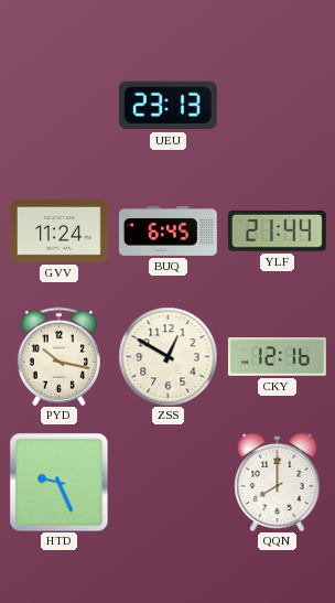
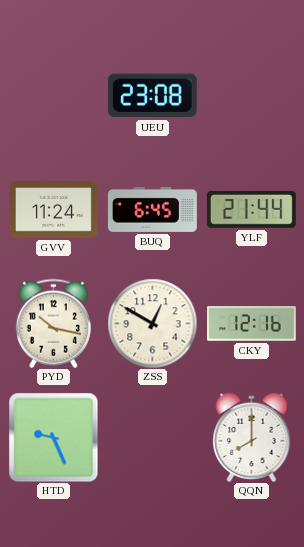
UEU: 23:13 -> 23:08 (152, 96)
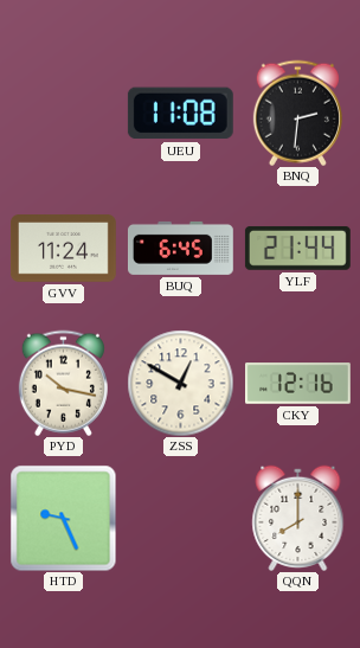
UEU: 23:08 -> 11:08 (180, 114)
BNQ: none -> 2:31 (297, 113)
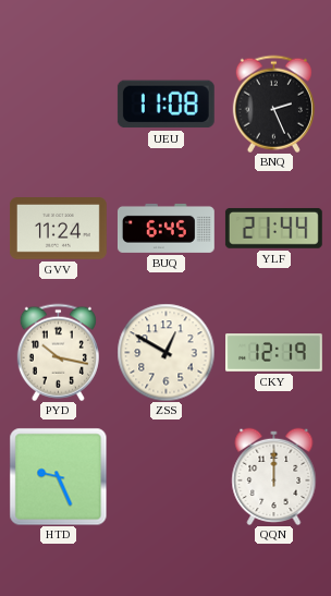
BNQ: 2:31 -> 2:26 (273, 104)
CKY: 12:16 -> 12:19 (274, 353)
QQN: 8:00 -> 12:00 (274, 476)
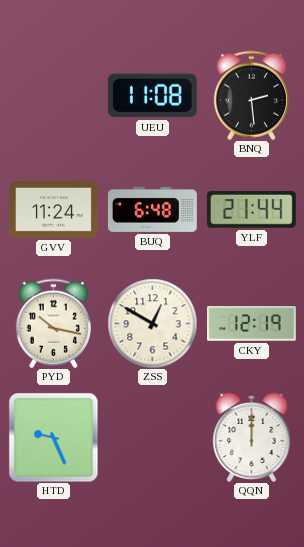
BNQ: 2:26 -> 2:29 (251, 95)
BUQ: 6:45 -> 6:48 (152, 209)
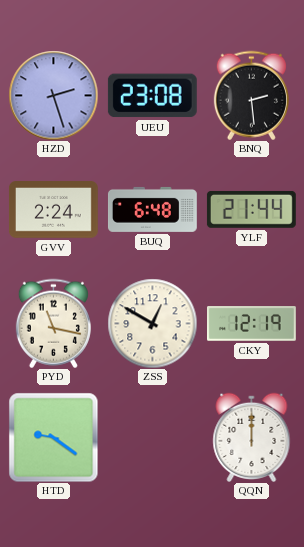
HZD: none -> 2:27 (53, 95)
UEU: 11:08 -> 23:08 (152, 96)
GVV: 11:24 -> 2:24 (53, 210)
PYD: 10:17 -> 11:17 (53, 323)
HTD: 9:26 -> 9:21 (53, 437)
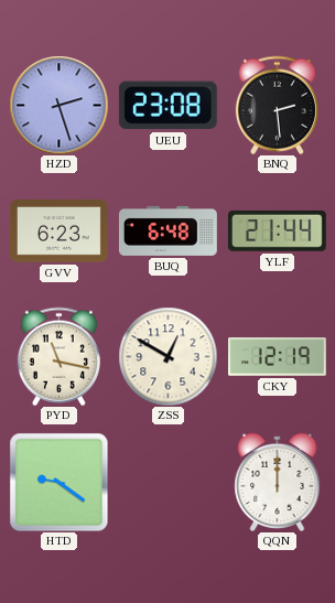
GVV: 2:24 -> 6:23 (58, 231)
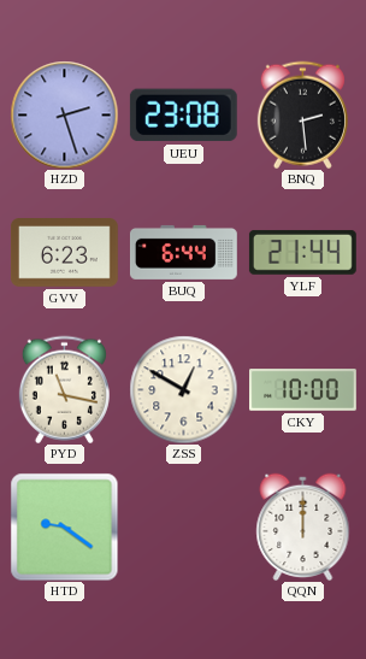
BUQ: 6:48 -> 6:44 (183, 252)
CKY: 12:19 -> 10:00 (303, 390)
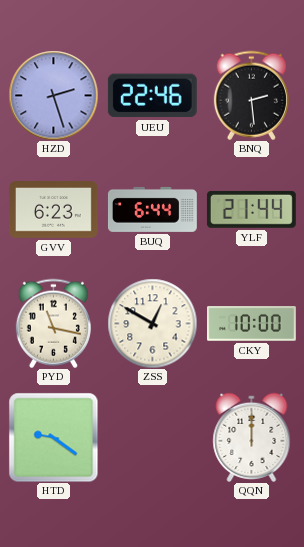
UEU: 23:08 -> 22:46 (152, 96)
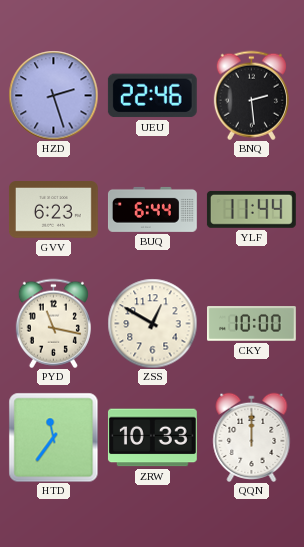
YLF: 21:44 -> 11:44 (251, 209)
HTD: 9:21 -> 11:36 (53, 437)
ZRW: none -> 10:33 (152, 438)
